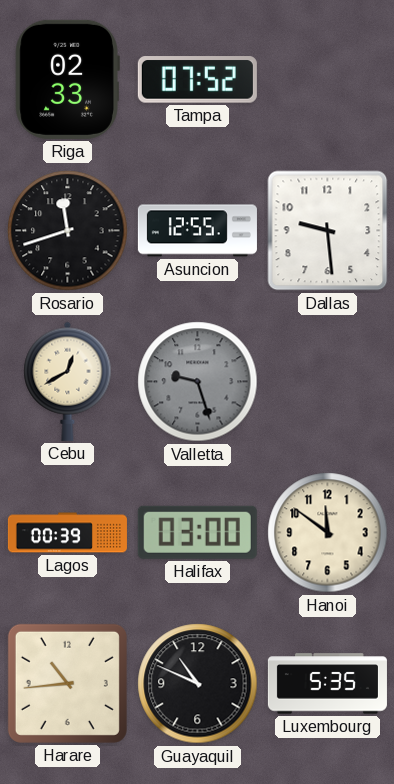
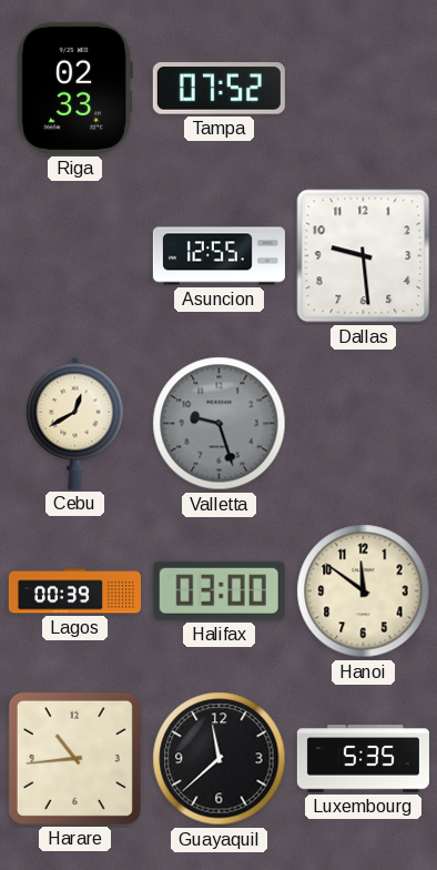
Rosario: 11:42 -> none (68, 231)
Guayaquil: 10:49 -> 11:38 (220, 759)
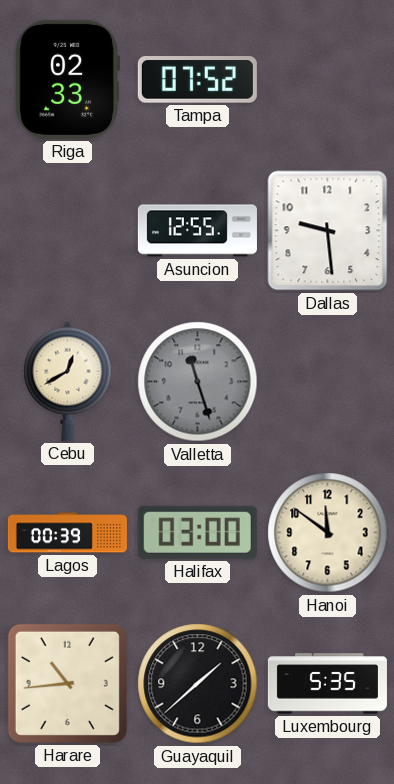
Valletta: 9:27 -> 11:27 (198, 382)
Guayaquil: 11:38 -> 1:38 (198, 684)
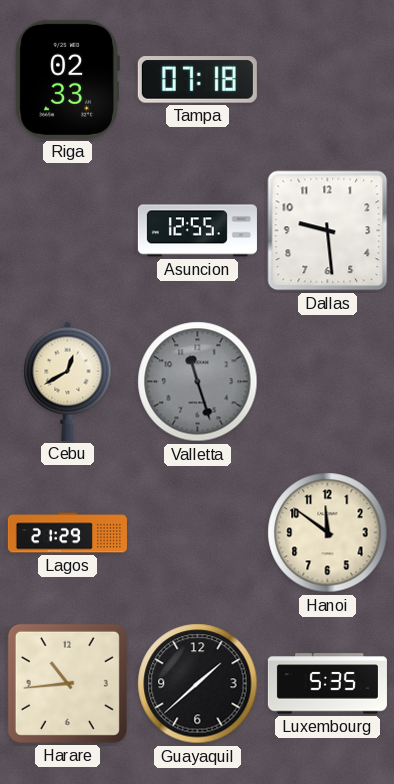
Tampa: 07:52 -> 07:18 (197, 80)
Lagos: 00:39 -> 21:29 (67, 533)
Halifax: 03:00 -> none (197, 532)
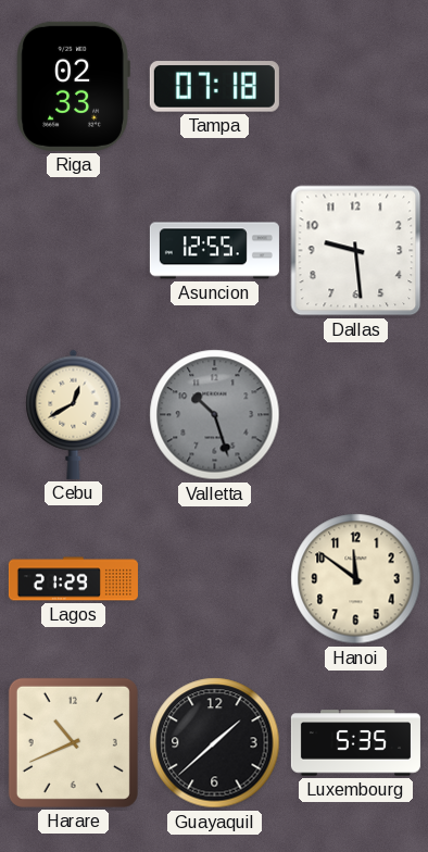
Valletta: 11:27 -> 10:27 (215, 415)
Harare: 10:44 -> 10:41 (73, 742)
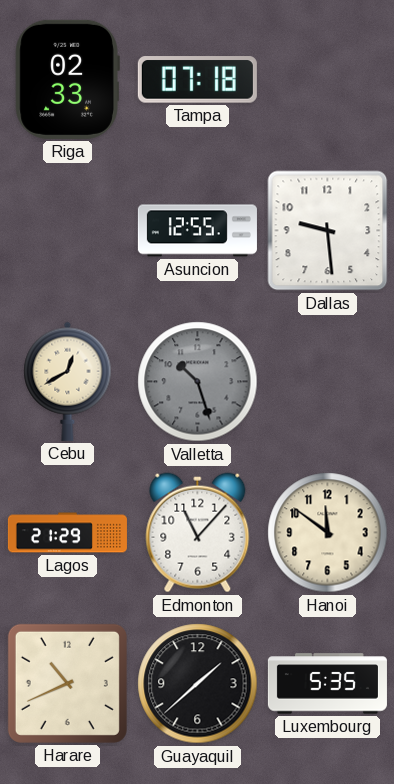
Edmonton: none -> 11:07 (198, 533)
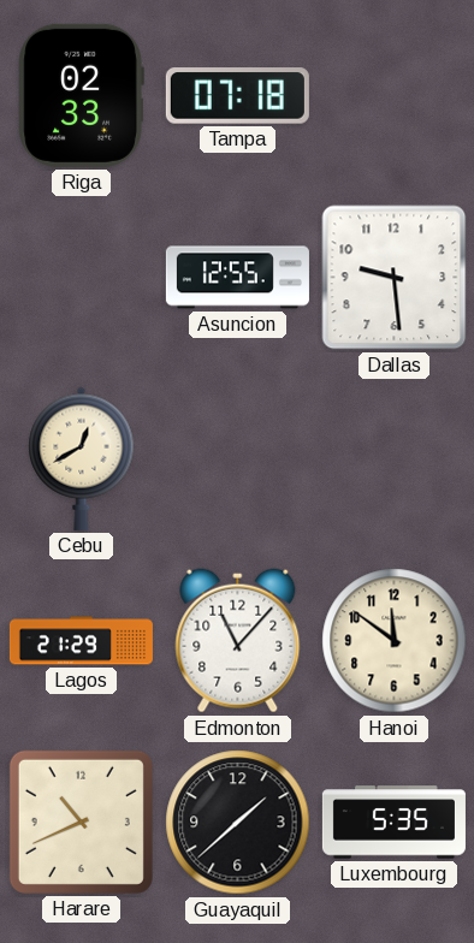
Valletta: 10:27 -> none (198, 382)
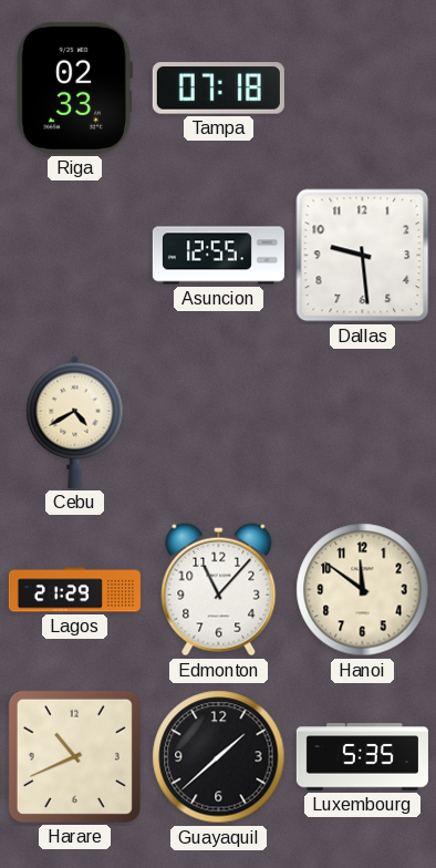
Cebu: 12:40 -> 4:40 (75, 422)
